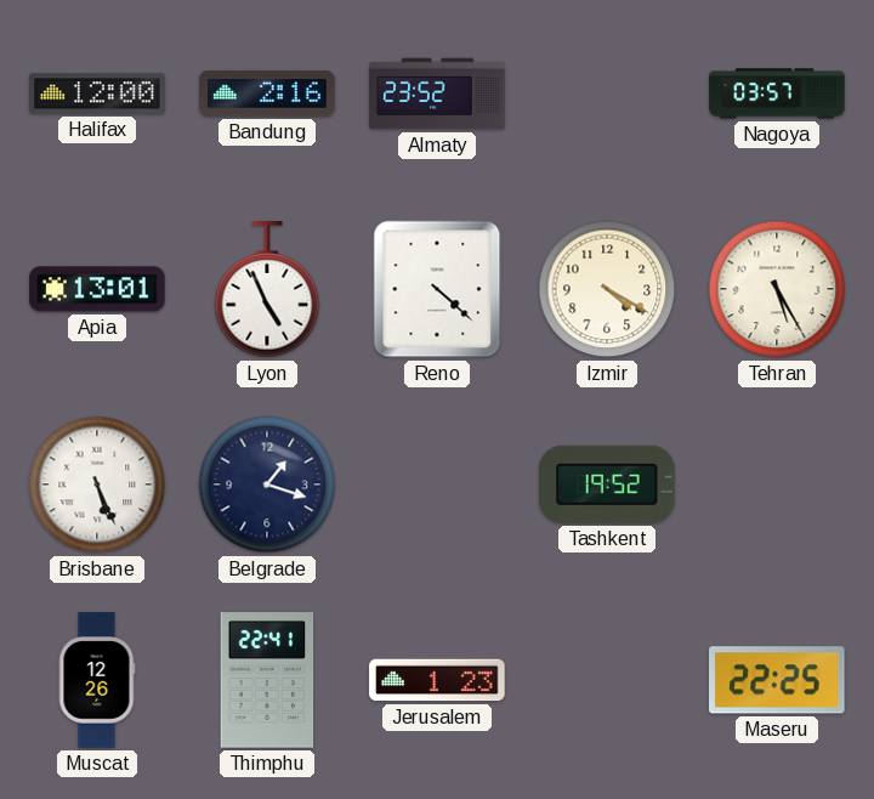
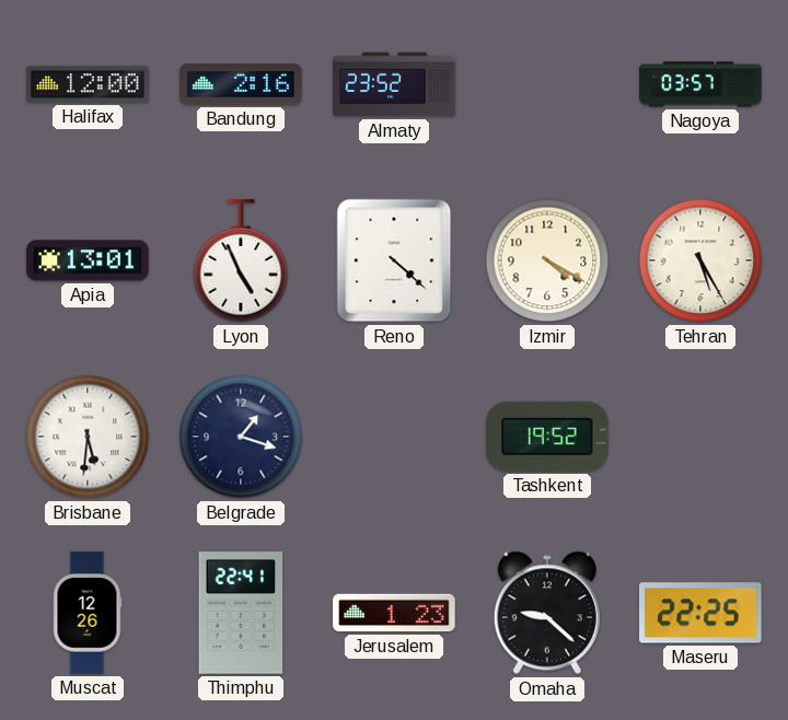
Brisbane: 5:26 -> 5:31 (88, 437)
Omaha: none -> 9:22 (547, 613)
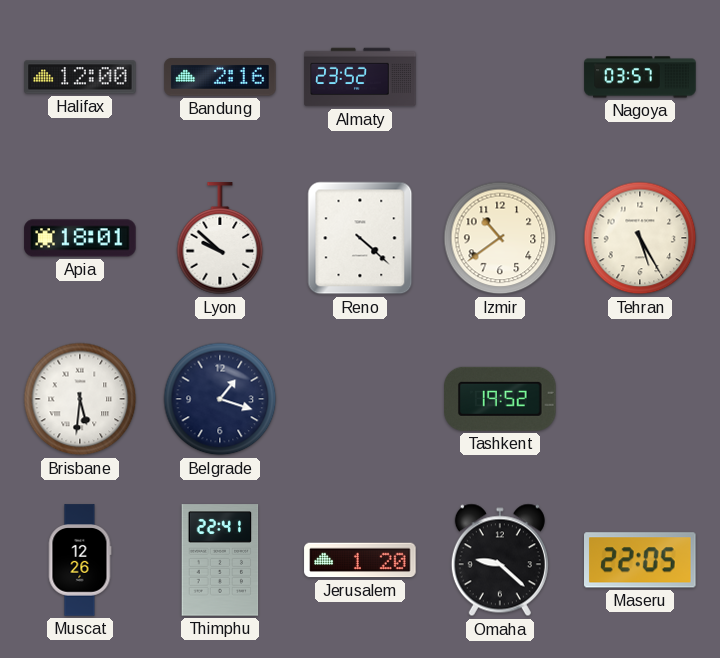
Apia: 13:01 -> 18:01 (80, 238)
Lyon: 4:56 -> 9:52 (220, 239)
Izmir: 4:20 -> 10:39 (500, 238)
Jerusalem: 1:23 -> 1:20 (360, 560)
Maseru: 22:25 -> 22:05 (641, 560)
